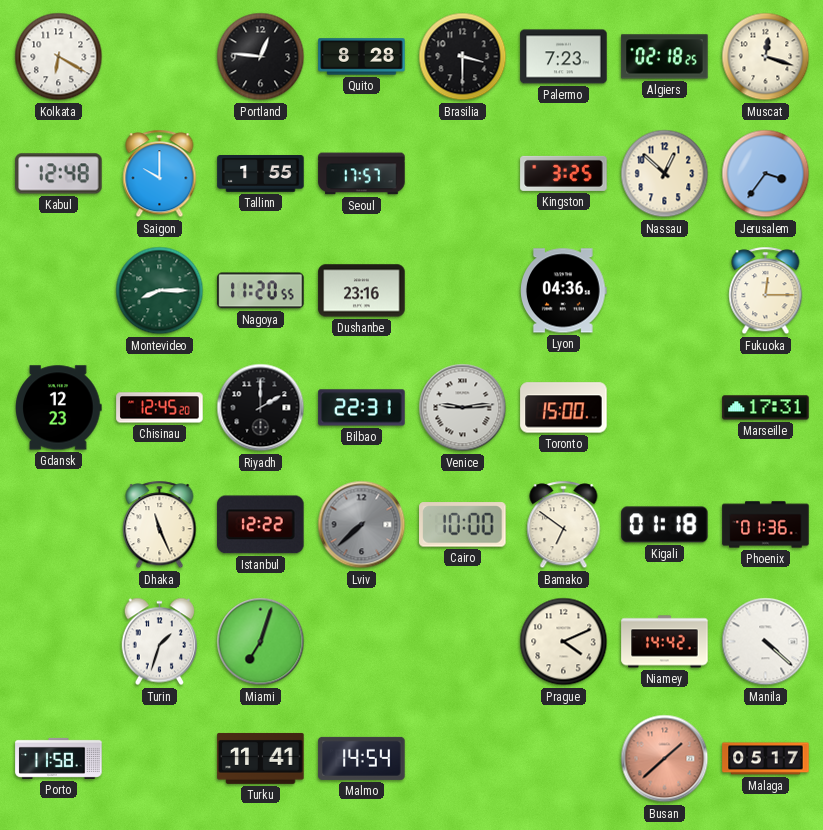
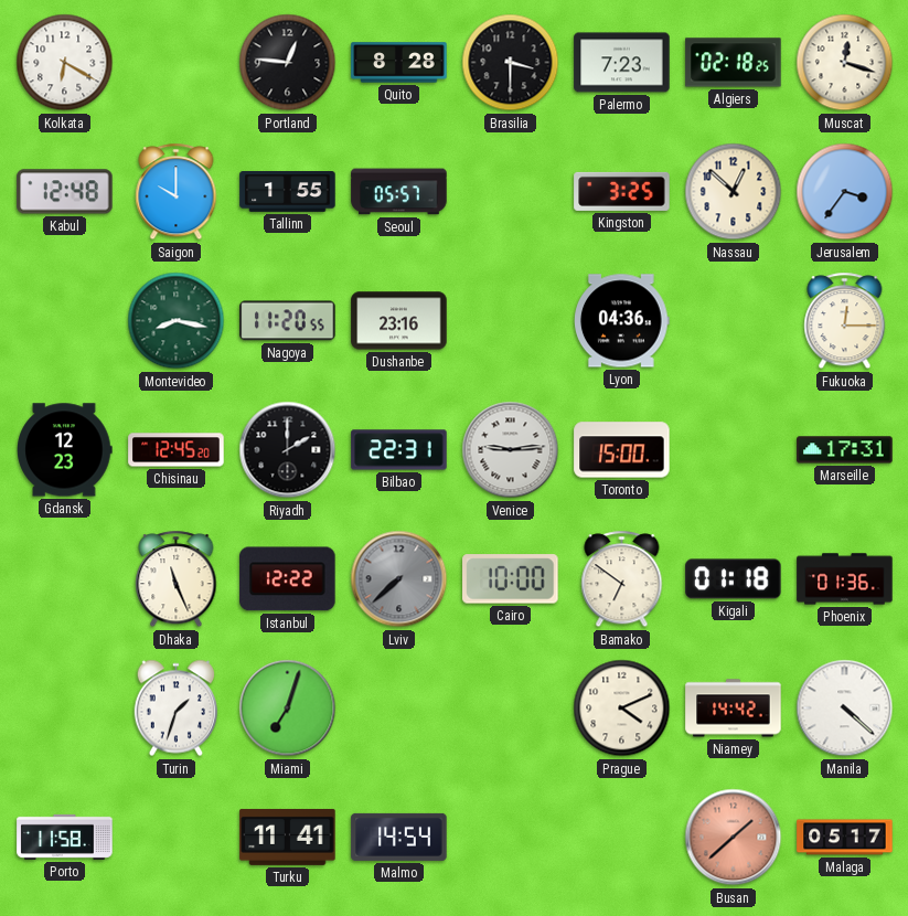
Seoul: 17:57 -> 05:57 (399, 192)
Montevideo: 8:15 -> 8:17 (177, 321)
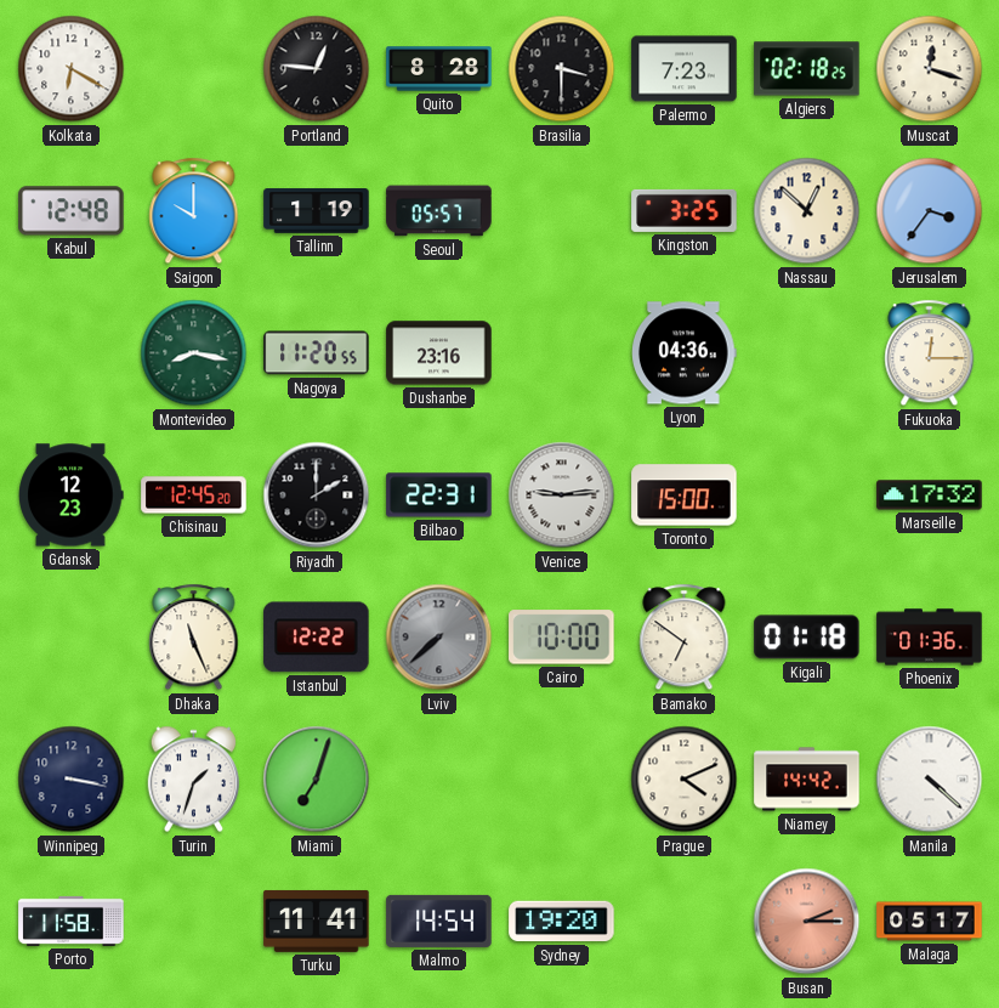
Tallinn: 1:55 -> 1:19 (317, 211)
Marseille: 17:31 -> 17:32 (930, 495)
Winnipeg: none -> 3:17 (72, 780)
Sydney: none -> 19:20 (562, 922)
Busan: 1:38 -> 2:15 (807, 922)
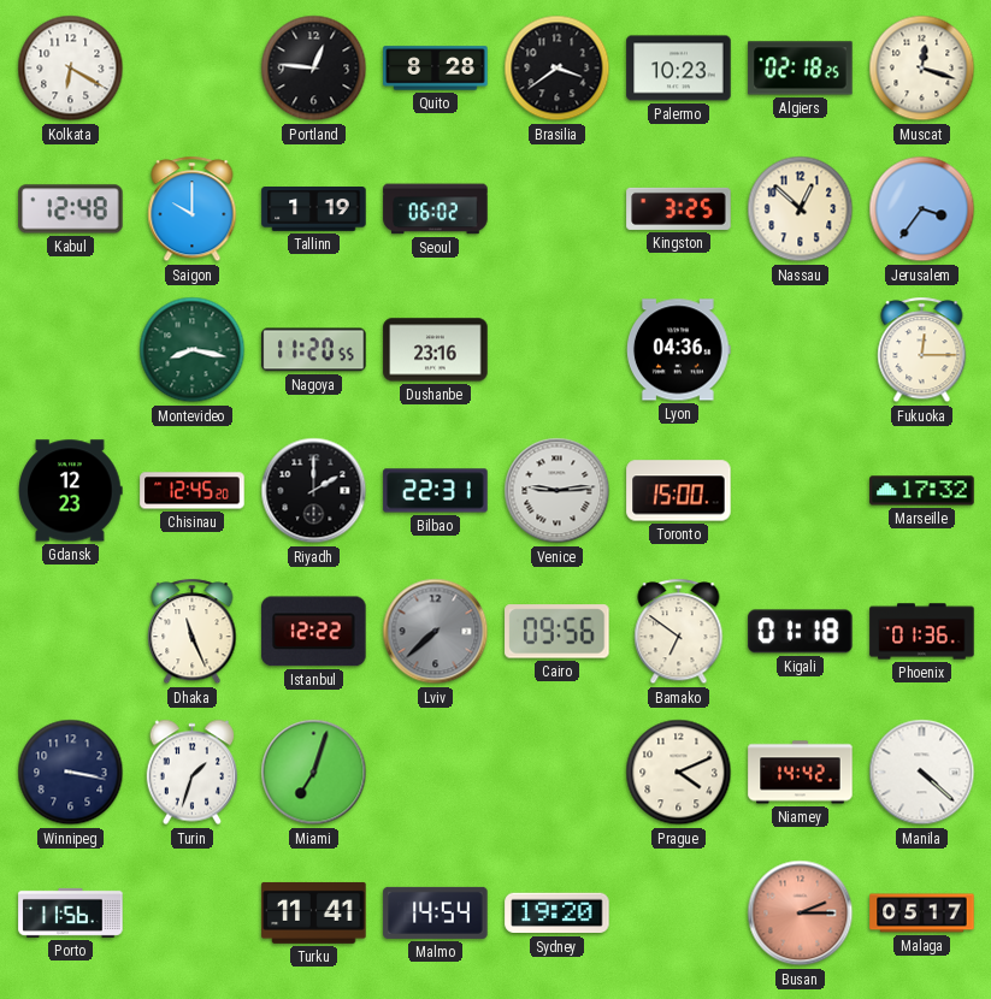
Brasilia: 3:30 -> 3:39 (558, 69)
Palermo: 7:23 -> 10:23 (679, 69)
Seoul: 05:57 -> 06:02 (436, 209)
Cairo: 10:00 -> 09:56 (558, 632)
Porto: 11:58 -> 11:56 (71, 912)
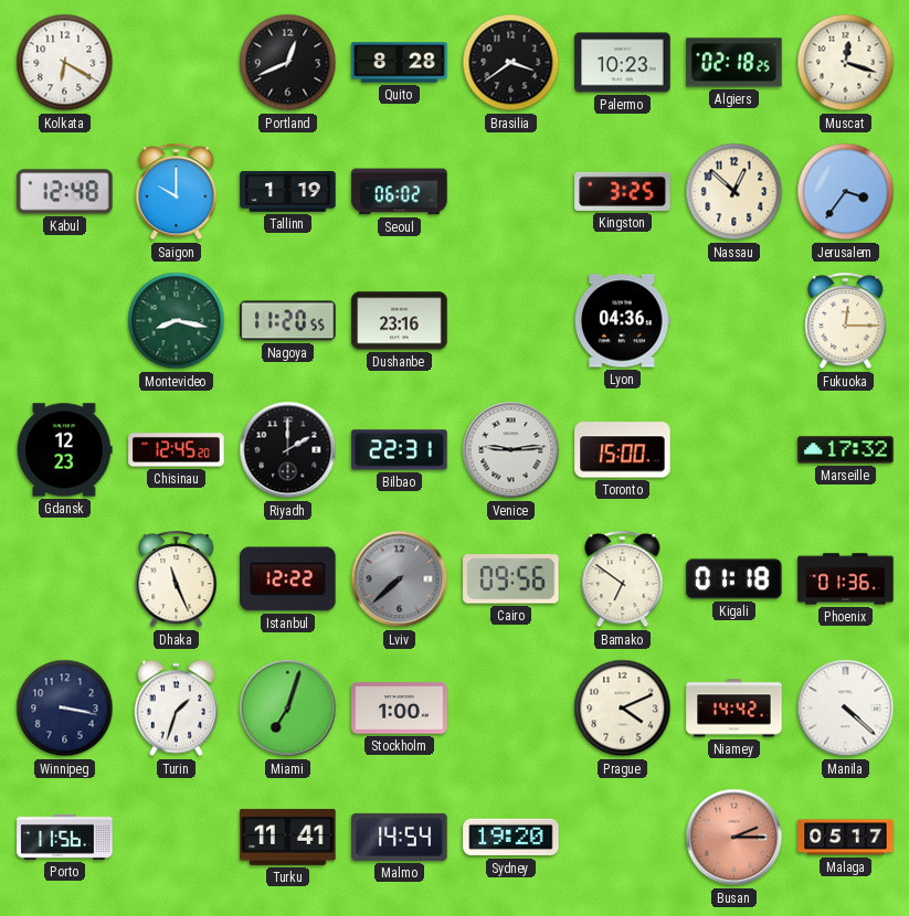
Portland: 12:46 -> 12:41 (288, 63)
Stockholm: none -> 1:00 (400, 709)
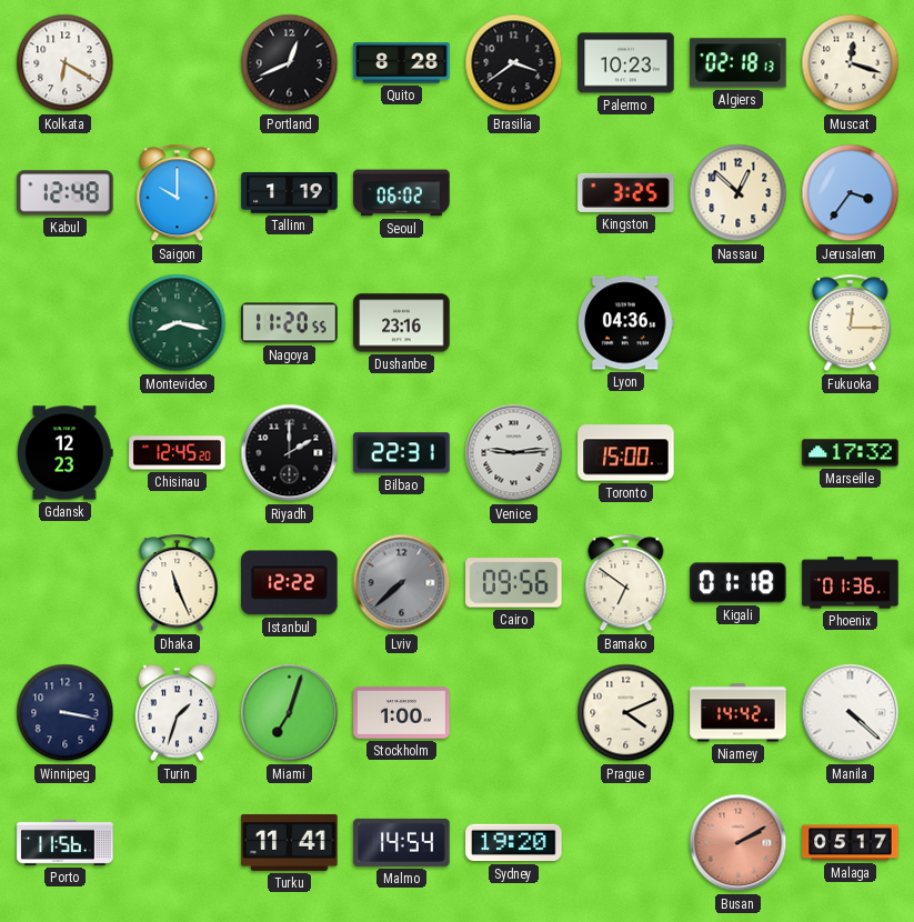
Algiers: 02:18:25 -> 02:18:13 (739, 63)
Busan: 2:15 -> 2:10 (739, 843)
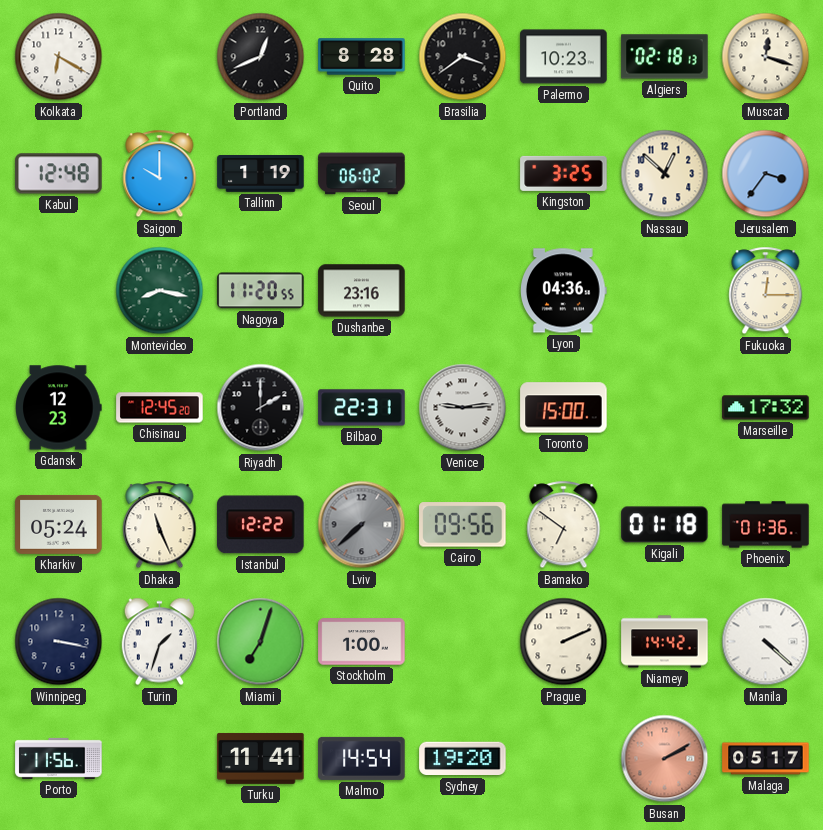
Kharkiv: none -> 05:24 (59, 524)
Prague: 4:11 -> 2:11 (564, 642)
